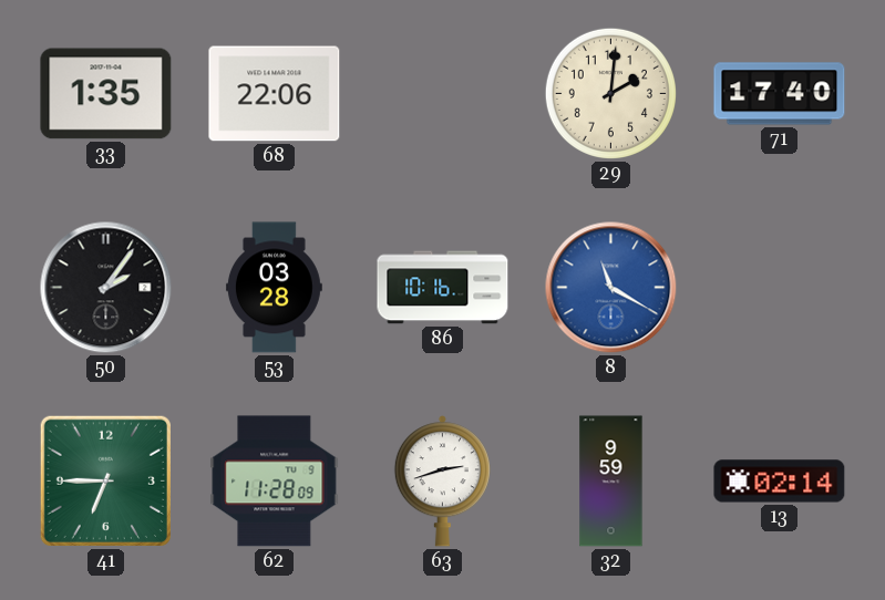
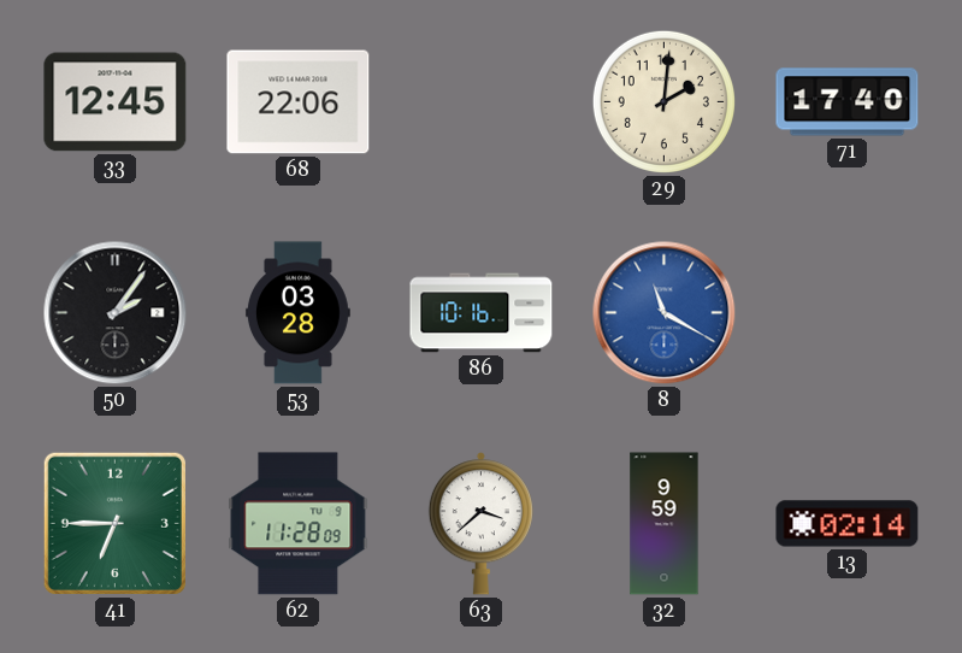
33: 1:35 -> 12:45 (116, 102)
63: 2:42 -> 3:38 (480, 524)
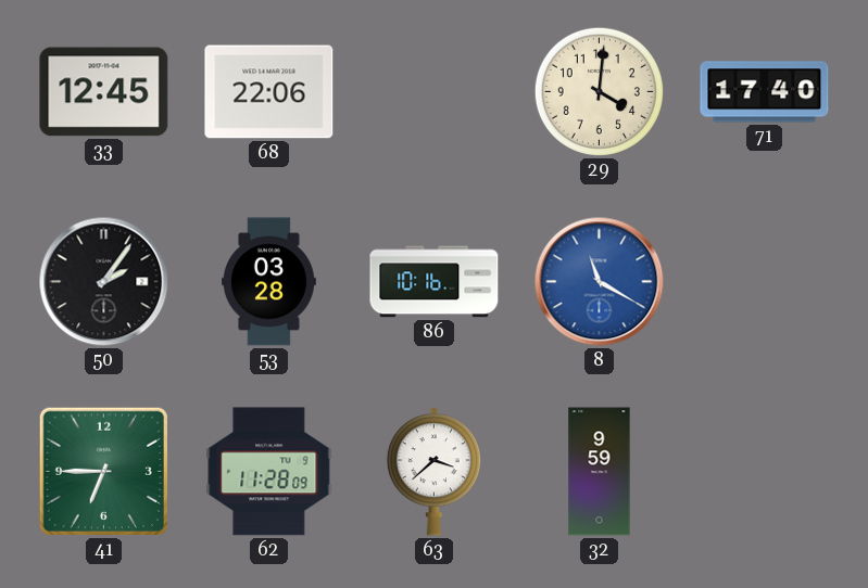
29: 2:01 -> 4:01 (599, 91)
13: 02:14 -> none (848, 524)
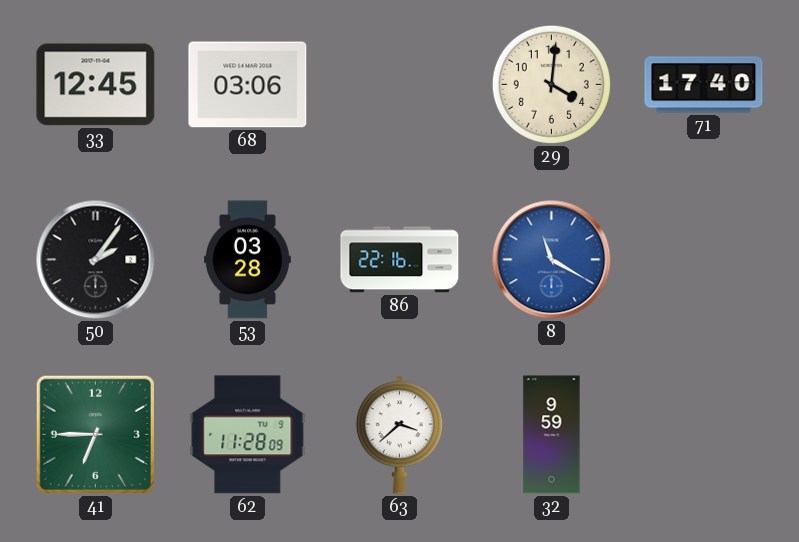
68: 22:06 -> 03:06 (248, 85)
86: 10:16 -> 22:16 (400, 260)
